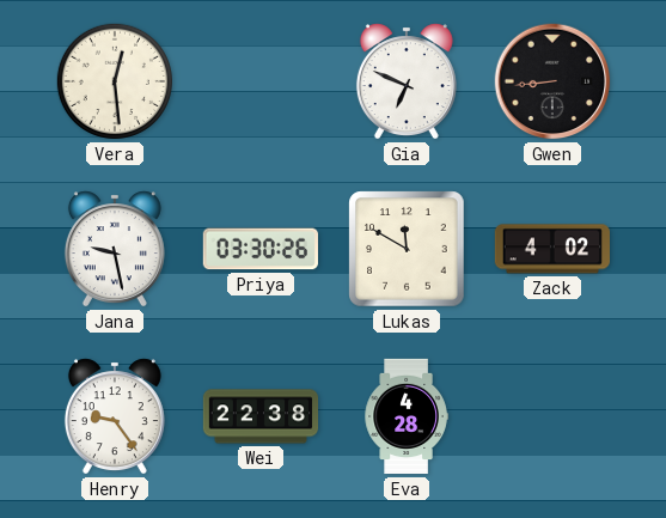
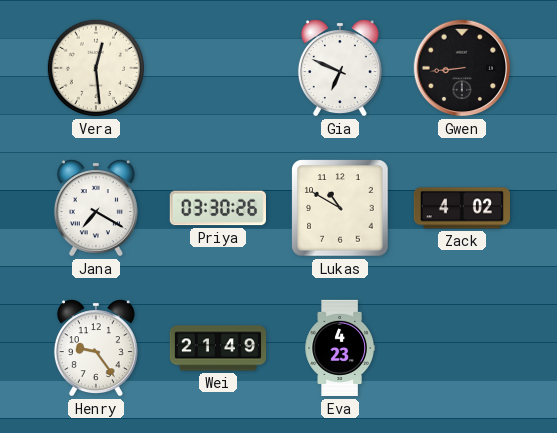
Jana: 9:28 -> 7:20 (96, 208)
Lukas: 11:50 -> 10:50 (340, 208)
Wei: 22:38 -> 21:49 (218, 348)
Eva: 4:28 -> 4:23 (340, 348)
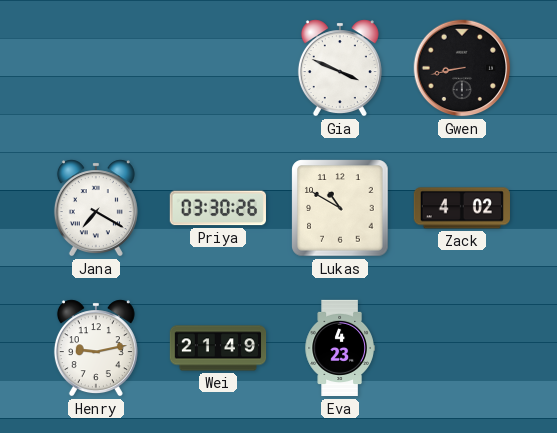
Vera: 12:29 -> none (96, 68)
Gia: 6:49 -> 3:49 (340, 68)
Gwen: 8:44 -> 8:43 (462, 68)
Henry: 9:24 -> 9:13 (96, 348)
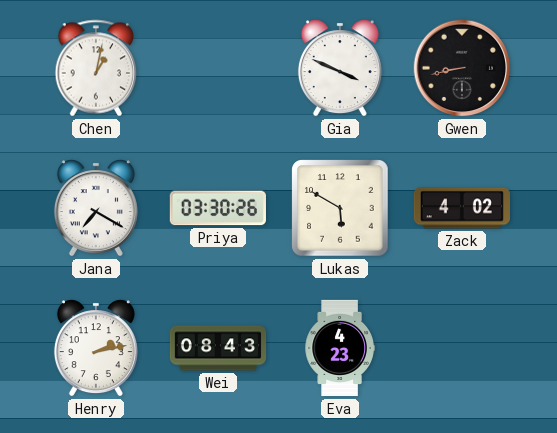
Chen: none -> 1:02 (96, 68)
Lukas: 10:50 -> 5:50 (340, 208)
Henry: 9:13 -> 2:13 (96, 348)
Wei: 21:49 -> 08:43 (218, 348)
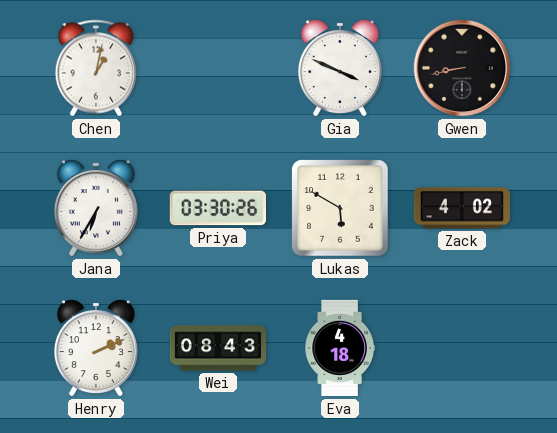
Jana: 7:20 -> 6:35 (96, 208)
Henry: 2:13 -> 2:11 (96, 348)
Eva: 4:23 -> 4:18 (340, 348)
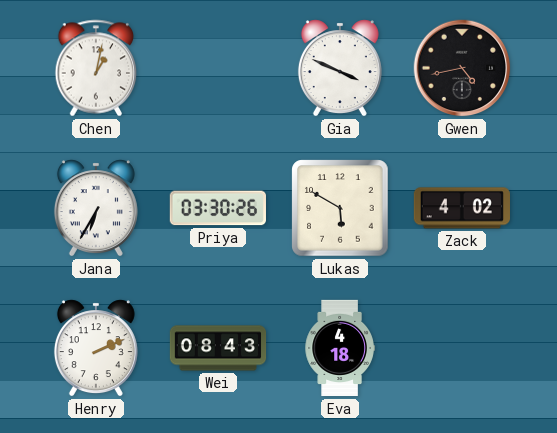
Gwen: 8:43 -> 4:43 (462, 68)
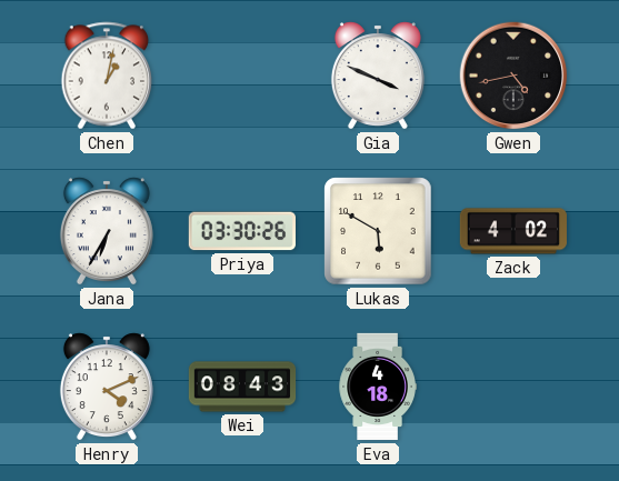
Henry: 2:11 -> 4:11 (107, 387)
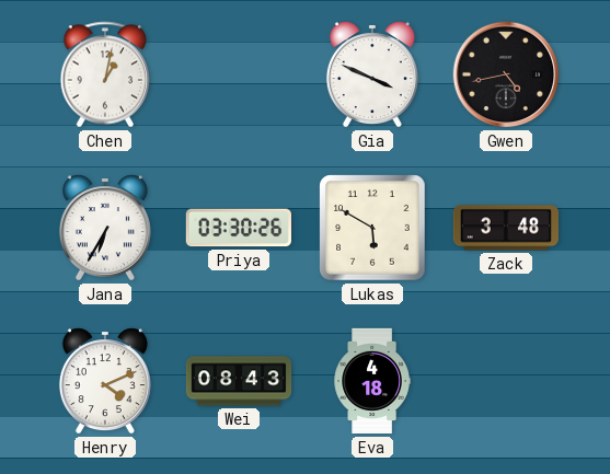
Zack: 4:02 -> 3:48 (506, 228)
